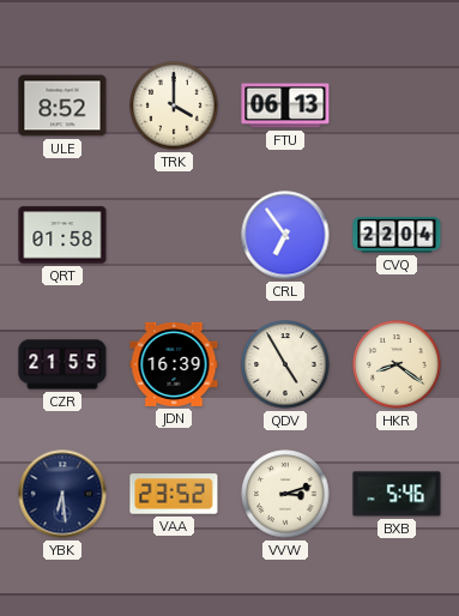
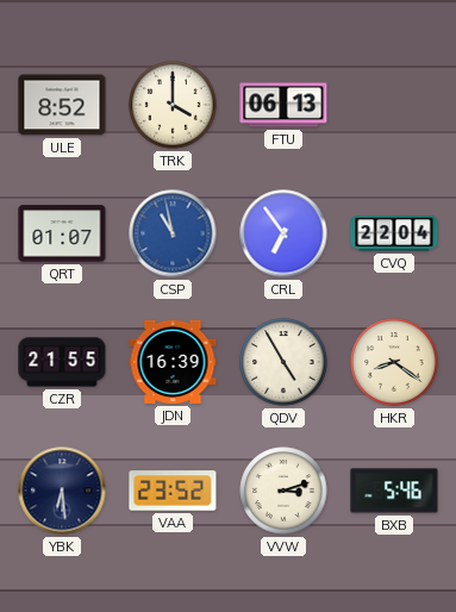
QRT: 01:58 -> 01:07 (62, 233)
CSP: none -> 10:58 (173, 233)
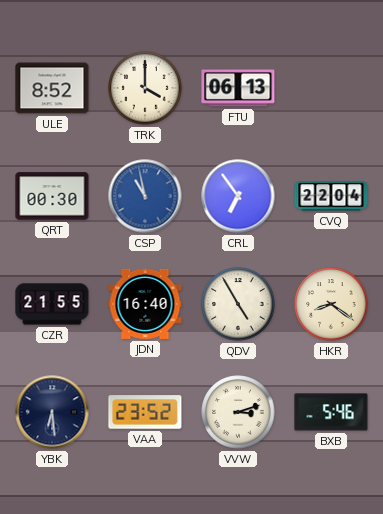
QRT: 01:07 -> 00:30 (52, 196)
JDN: 16:39 -> 16:40 (145, 304)
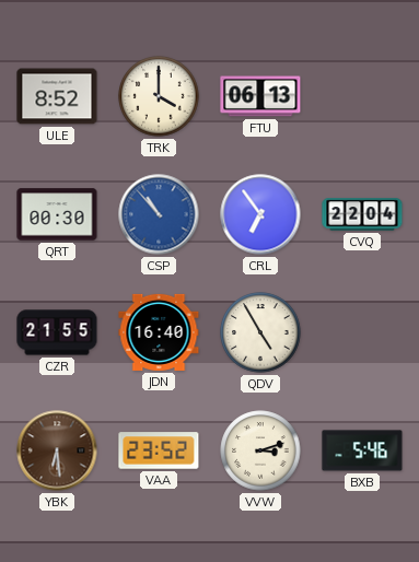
CSP: 10:58 -> 10:53 (159, 214)
HKR: 8:21 -> none (331, 304)
YBK dial: navy -> brown (57, 450)
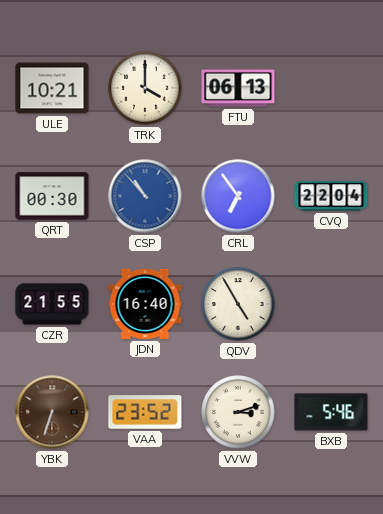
ULE: 8:52 -> 10:21 (52, 88)
YBK: 6:29 -> 6:33 (52, 412)
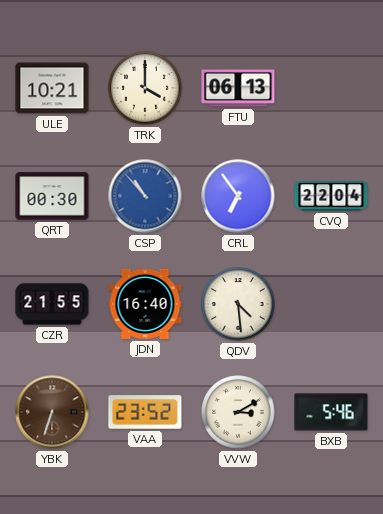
QDV: 4:55 -> 4:29 (238, 304)
VVW: 3:12 -> 3:10 (238, 412)
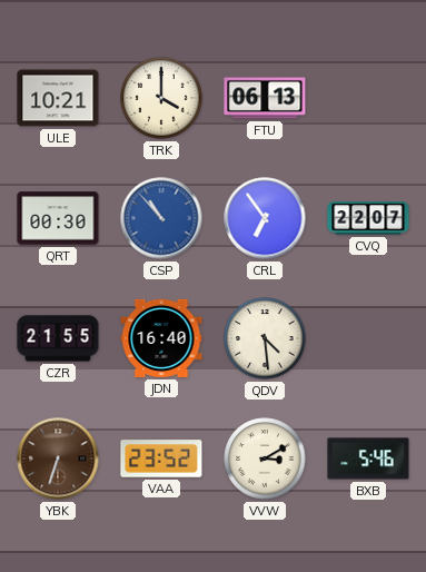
CVQ: 22:04 -> 22:07 (368, 218)
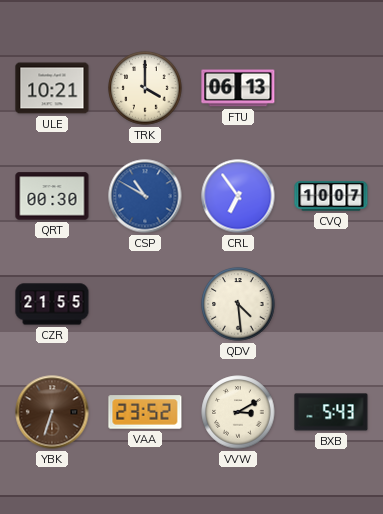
CSP: 10:53 -> 10:50 (145, 196)
CVQ: 22:07 -> 10:07 (331, 196)
JDN: 16:40 -> none (161, 338)
BXB: 5:46 -> 5:43 (331, 412)
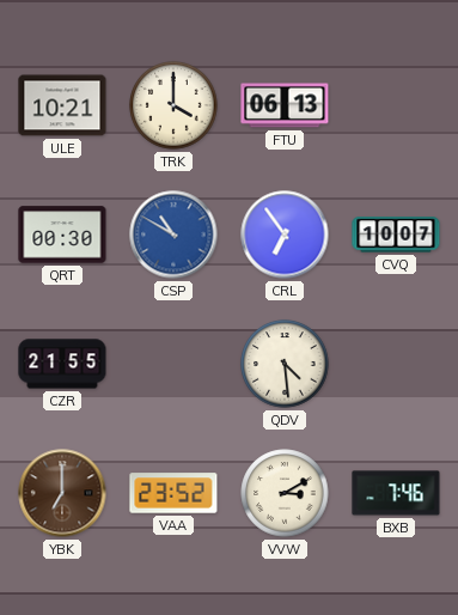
YBK: 6:33 -> 7:00 (62, 493)
BXB: 5:43 -> 7:46 (396, 493)
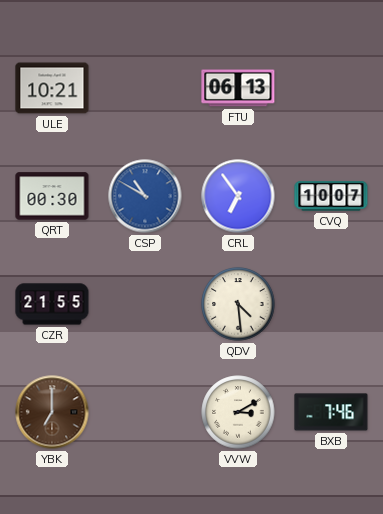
TRK: 4:00 -> none (173, 105)
VAA: 23:52 -> none (173, 493)
